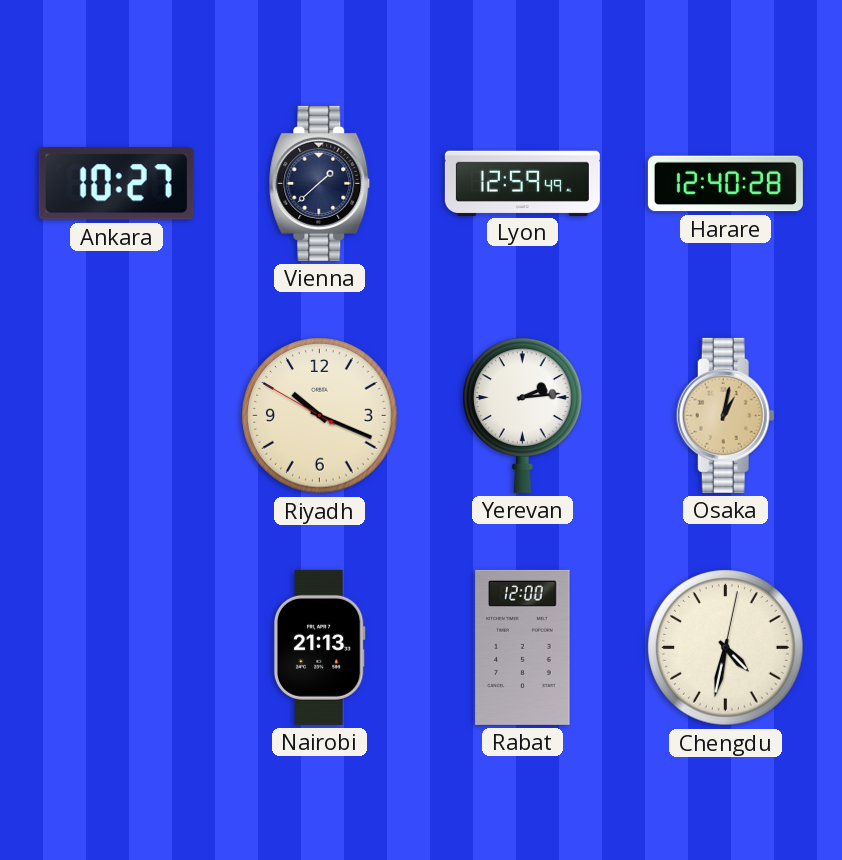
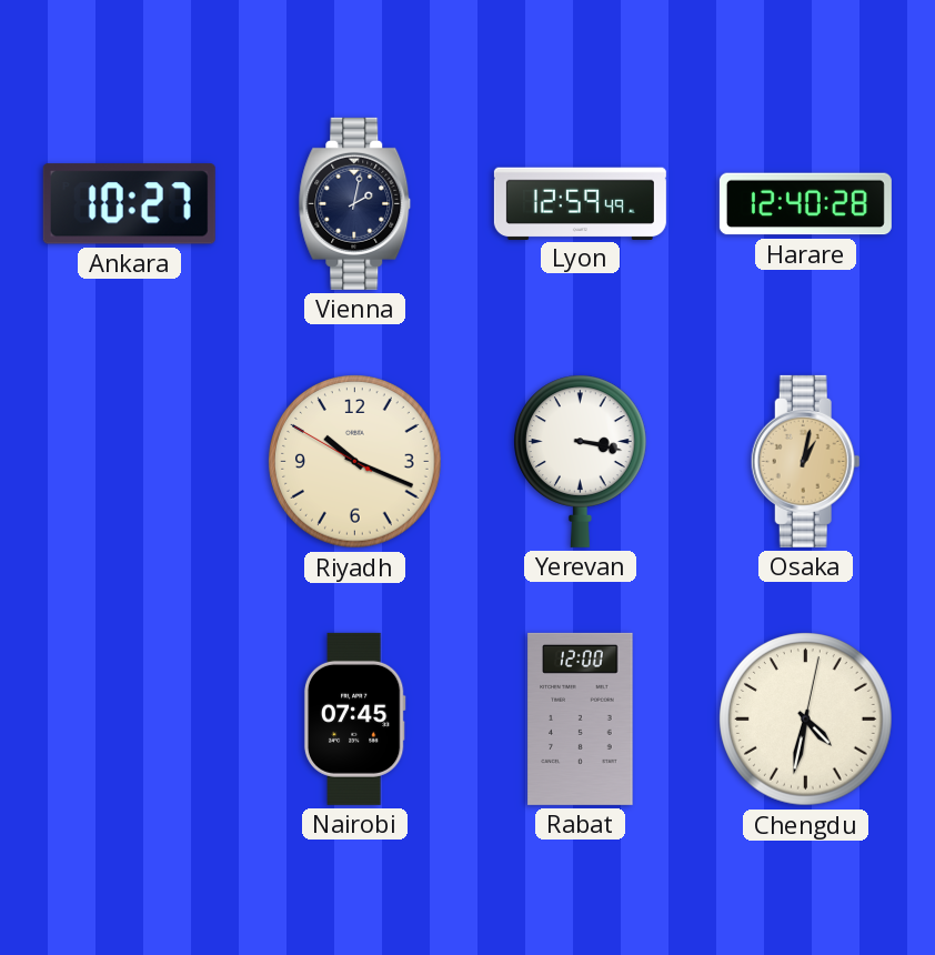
Vienna: 1:38 -> 2:02 (355, 203)
Yerevan: 2:14 -> 3:17 (581, 461)
Nairobi: 21:13 -> 07:45 (354, 718)
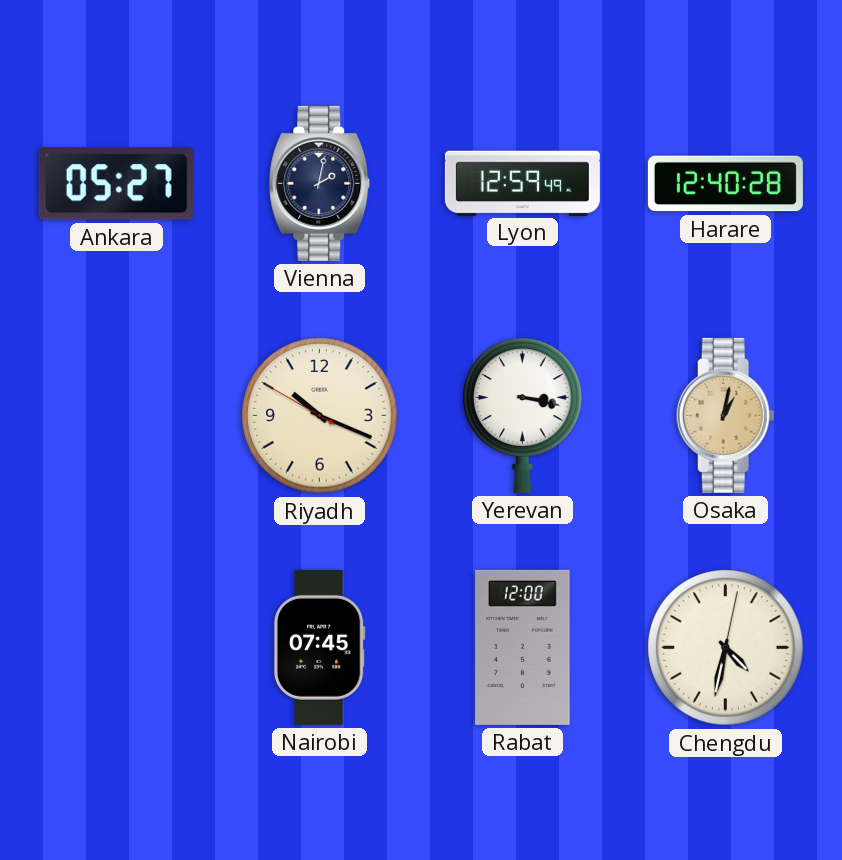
Ankara: 10:27 -> 05:27 (116, 184)
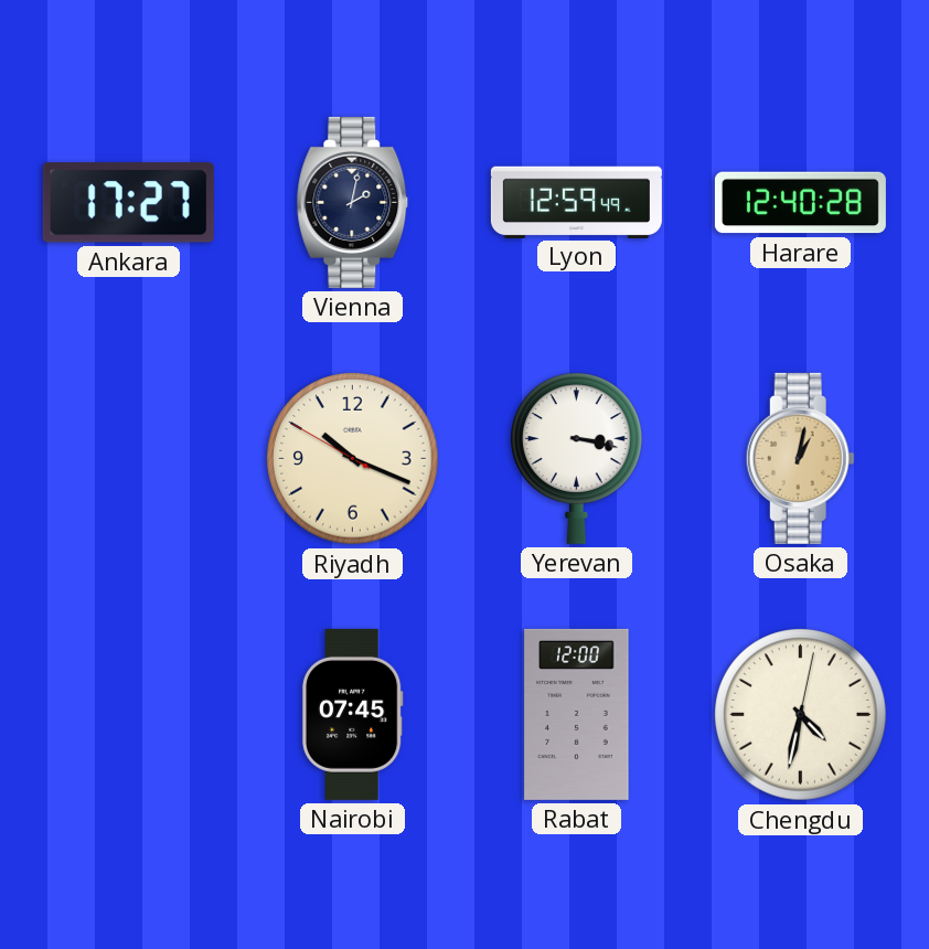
Ankara: 05:27 -> 17:27 (128, 203)
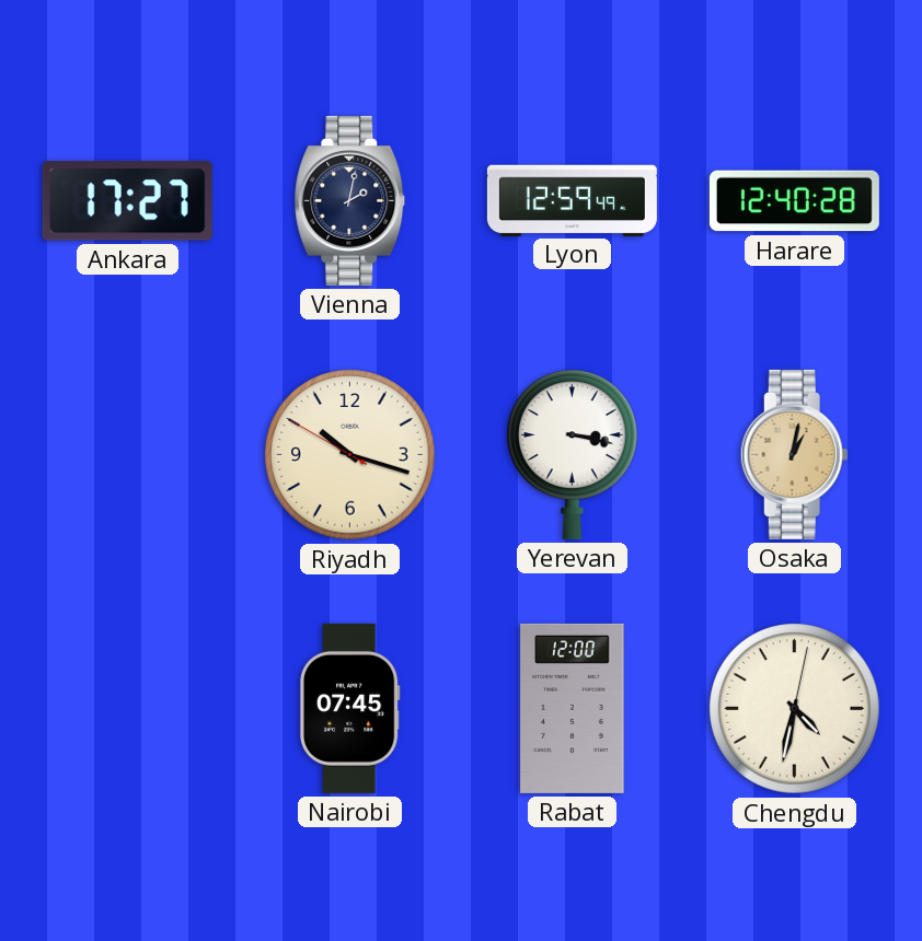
Riyadh: 10:18 -> 10:17 (350, 455)
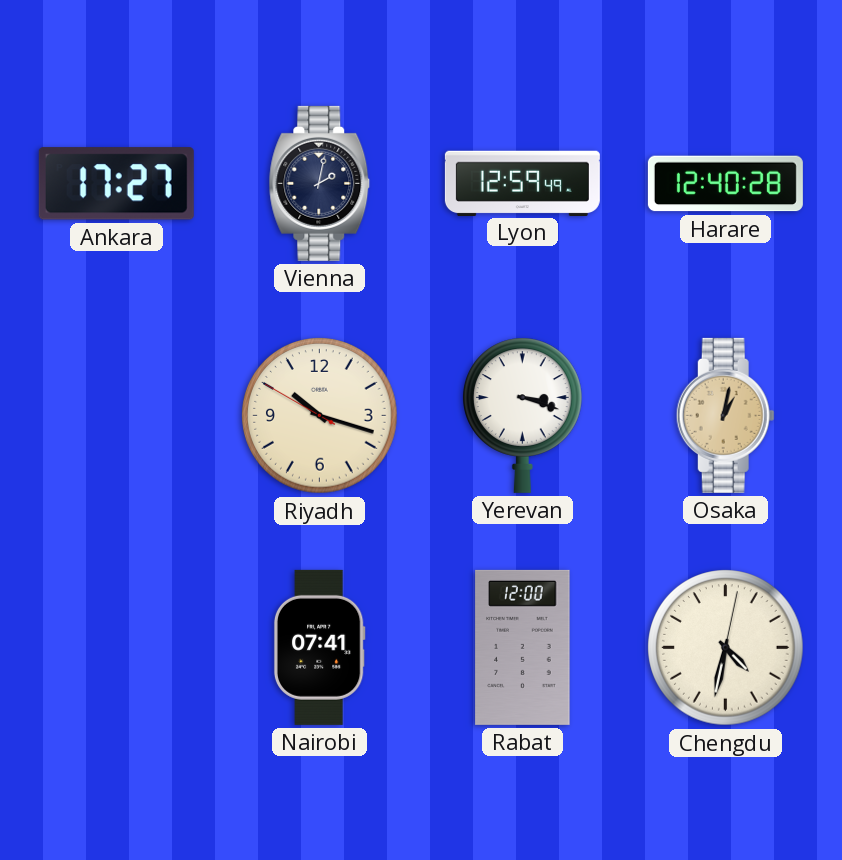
Yerevan: 3:17 -> 3:18 (523, 415)
Nairobi: 07:45 -> 07:41 (319, 647)
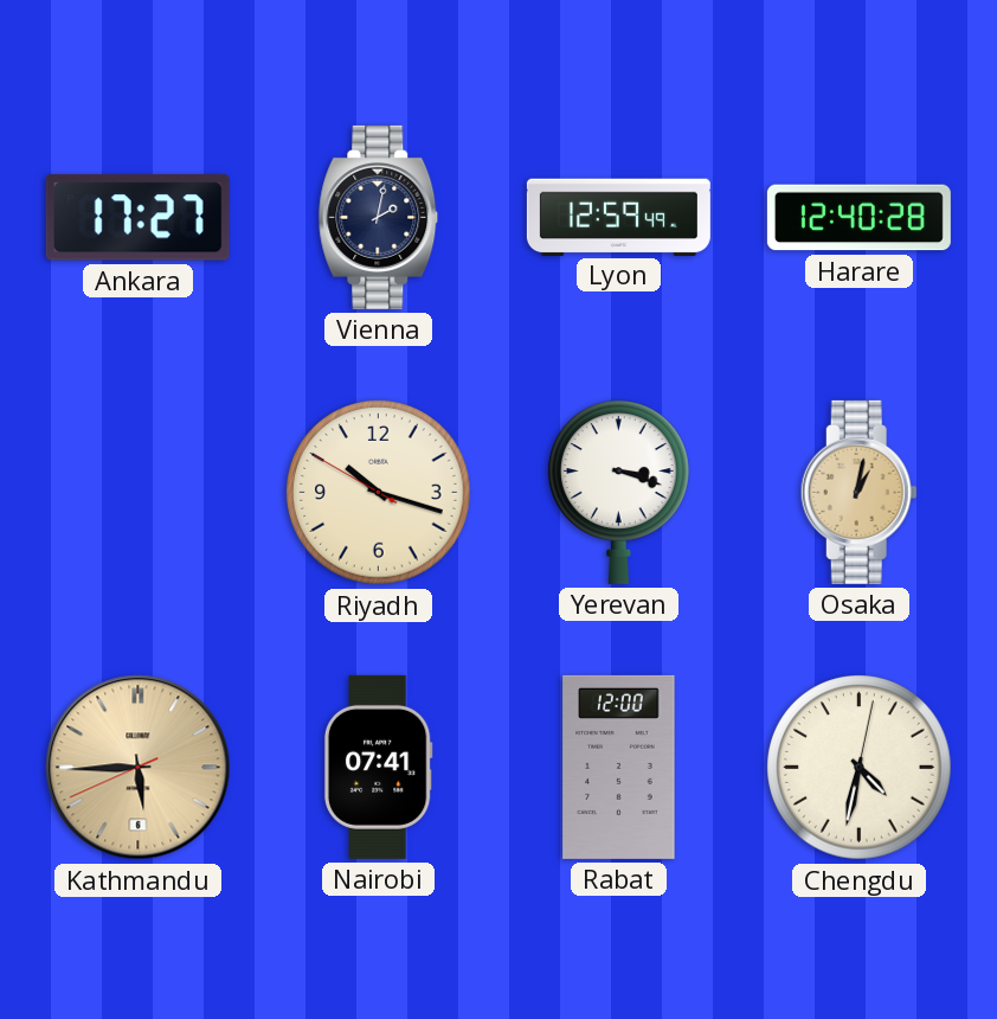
Kathmandu: none -> 5:44 (139, 768)
